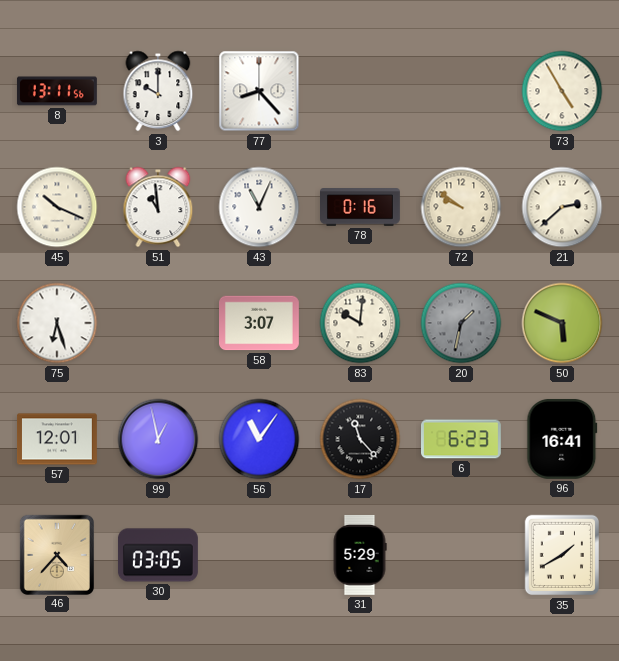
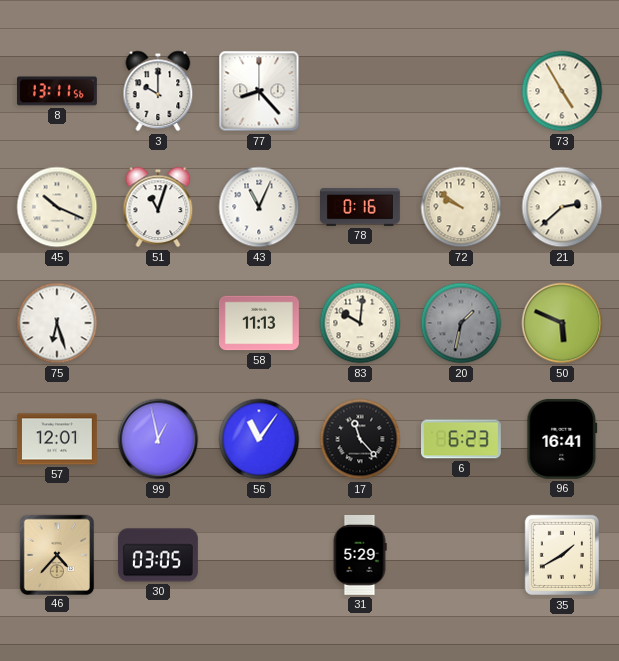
51: 10:59 -> 11:03 (158, 207)
58: 3:07 -> 11:13 (260, 323)
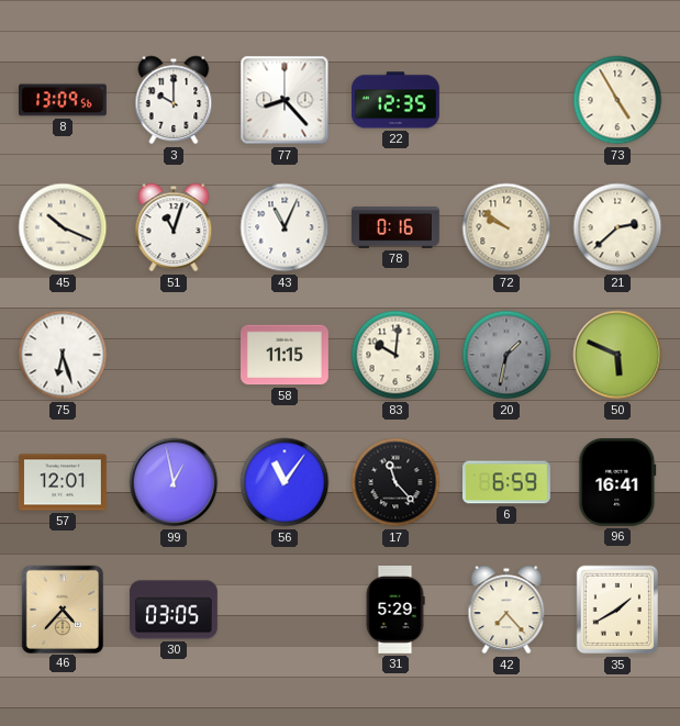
8: 13:11 -> 13:09 (63, 100)
22: none -> 12:35 (397, 100)
58: 11:13 -> 11:15 (286, 355)
6: 6:23 -> 6:59 (508, 482)
42: none -> 7:23 (506, 610)
